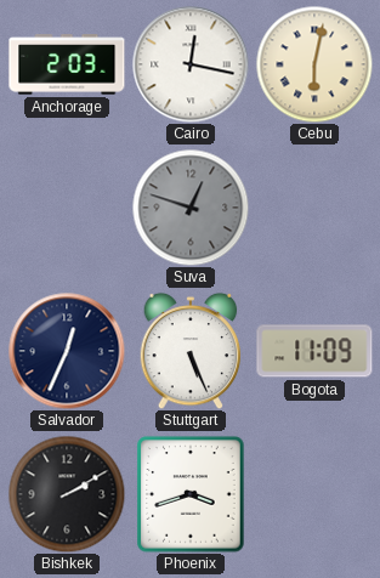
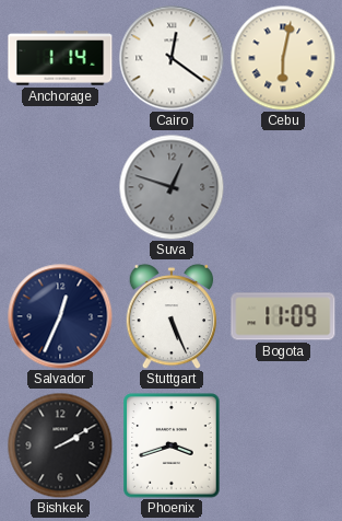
Anchorage: 2:03 -> 1:14 (60, 58)
Cairo: 12:17 -> 12:21 (172, 58)
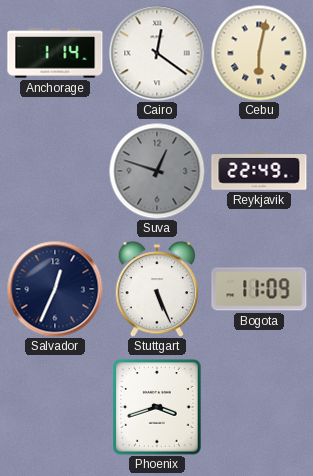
Reykjavik: none -> 22:49 (259, 171)
Bishkek: 2:10 -> none (60, 445)
